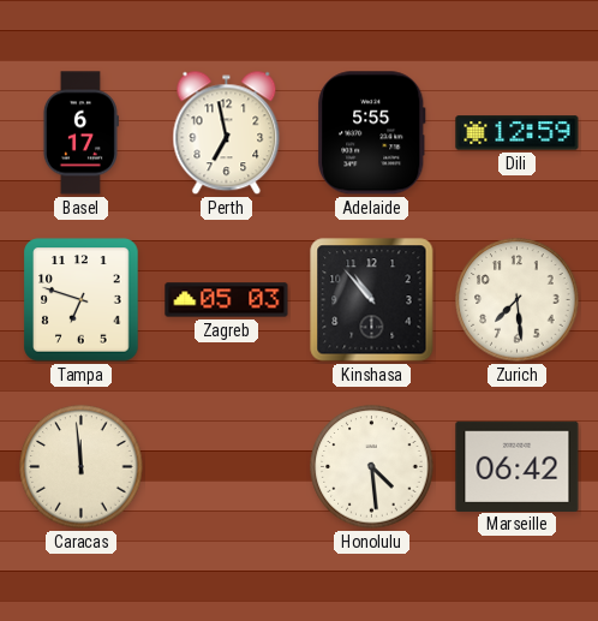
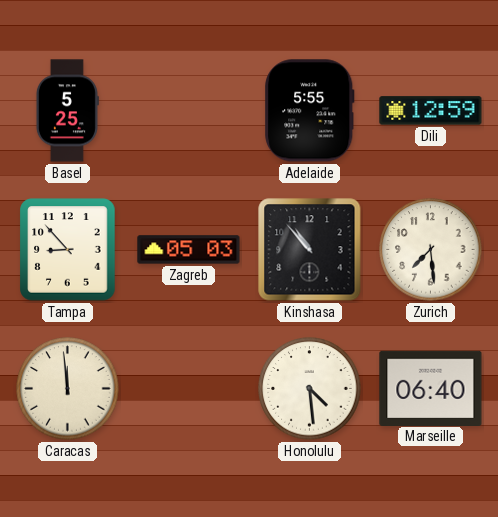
Basel: 6:17 -> 5:25 (67, 111)
Perth: 6:58 -> none (227, 133)
Tampa: 6:48 -> 8:53 (68, 250)
Marseille: 06:42 -> 06:40 (431, 388)
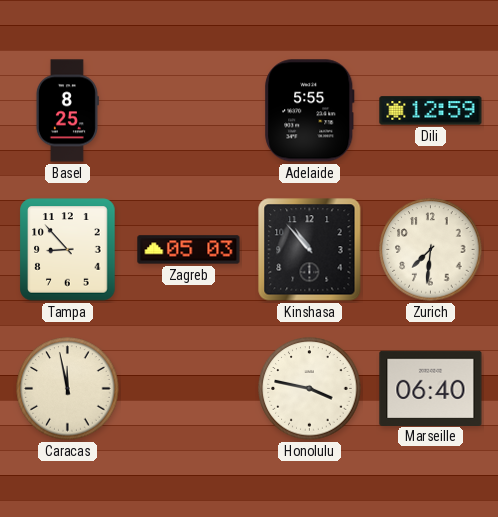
Basel: 5:25 -> 8:25 (67, 111)
Zurich: 7:29 -> 7:31 (431, 250)
Caracas: 11:59 -> 11:58 (68, 389)
Honolulu: 4:29 -> 3:47 (310, 389)
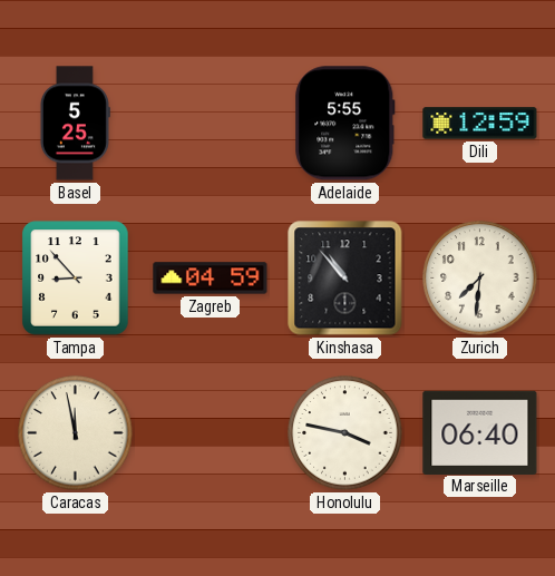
Basel: 8:25 -> 5:25 (75, 124)
Zagreb: 05:03 -> 04:59 (211, 279)
